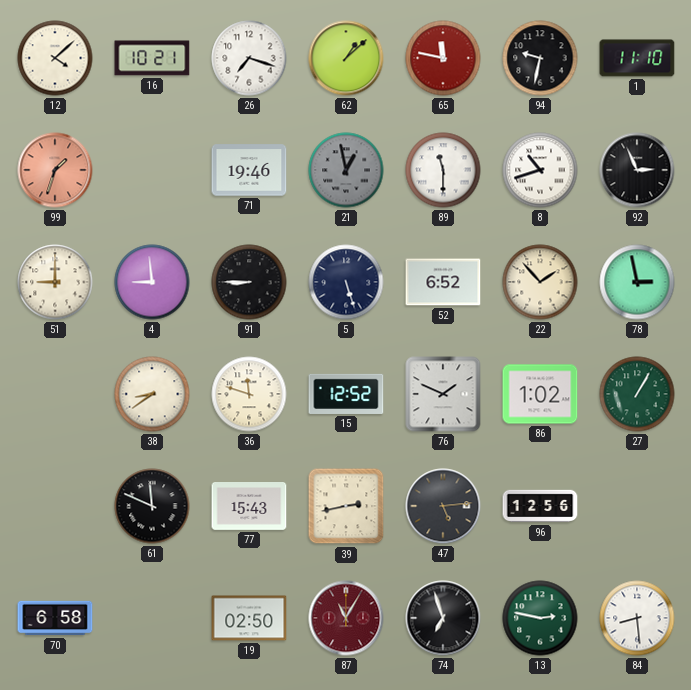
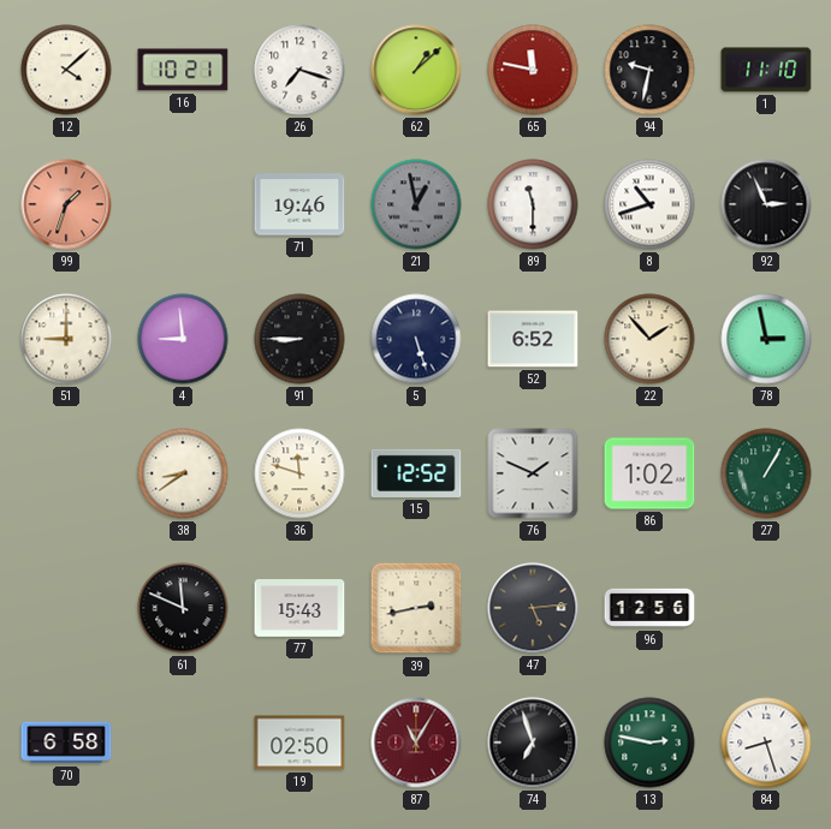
84: 8:29 -> 8:27 (766, 742)
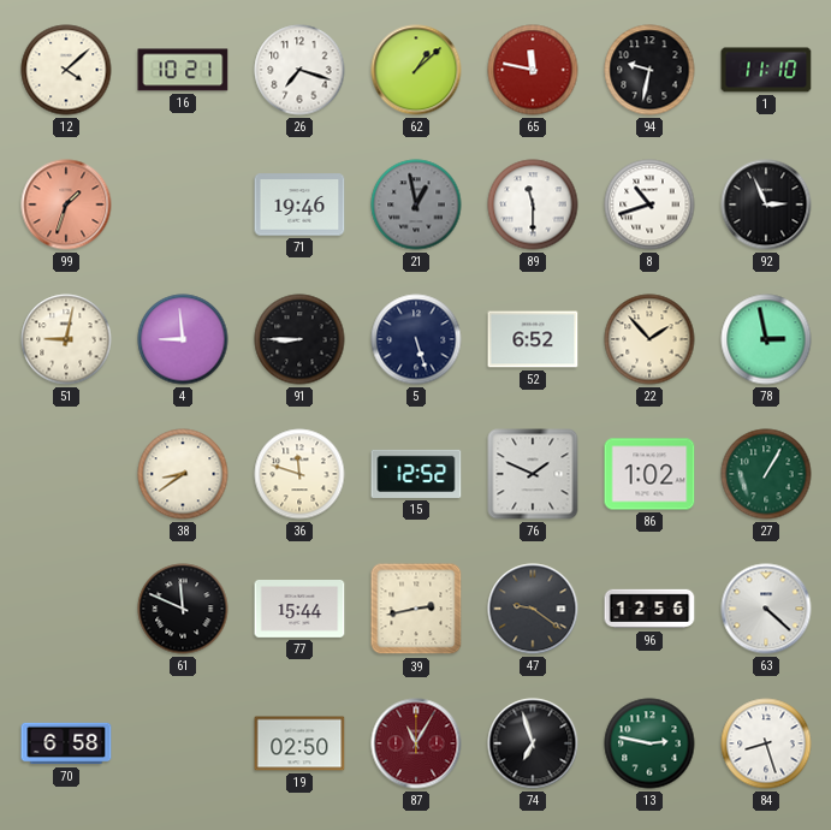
51: 9:00 -> 9:02 (66, 339)
77: 15:43 -> 15:44 (299, 609)
47: 5:14 -> 9:21 (533, 609)
63: none -> 4:22 (766, 609)
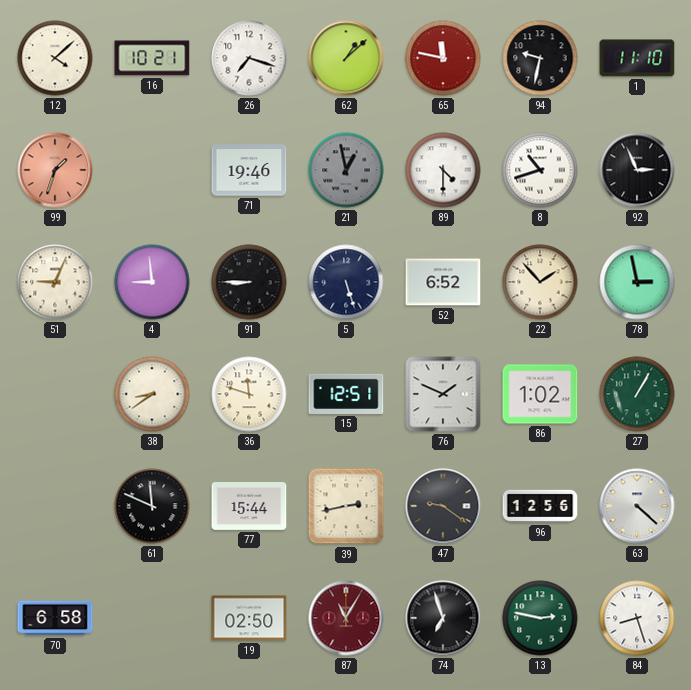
89: 11:30 -> 4:30 (443, 170)
51: 9:02 -> 9:04 (55, 282)
15: 12:52 -> 12:51 (346, 394)
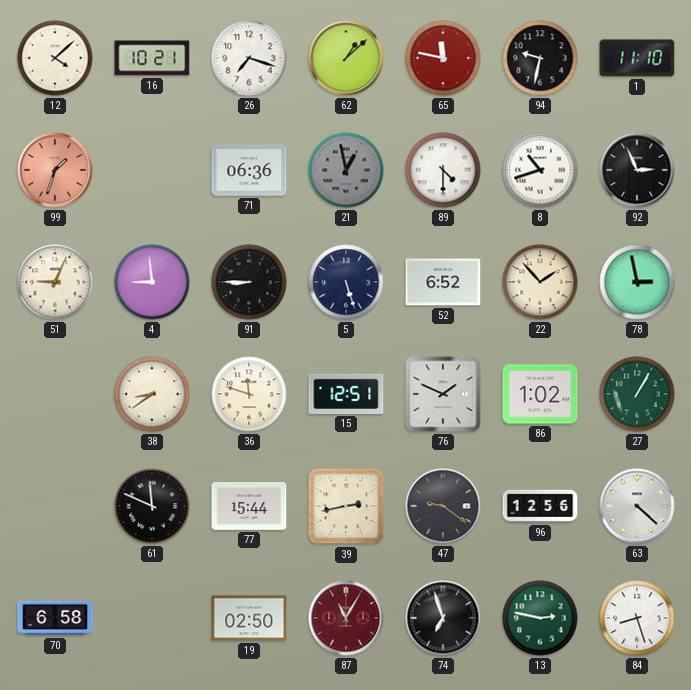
71: 19:46 -> 06:36 (249, 170)
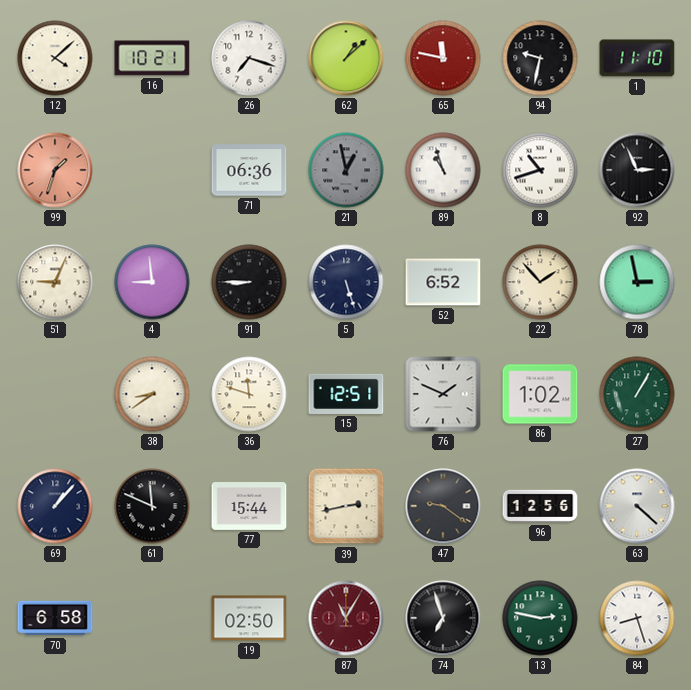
89: 4:30 -> 10:57 (443, 170)
69: none -> 1:07 (55, 506)
